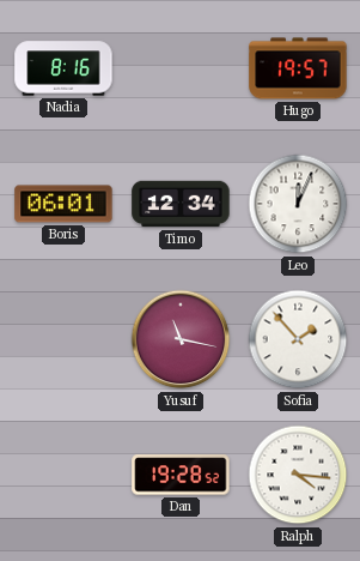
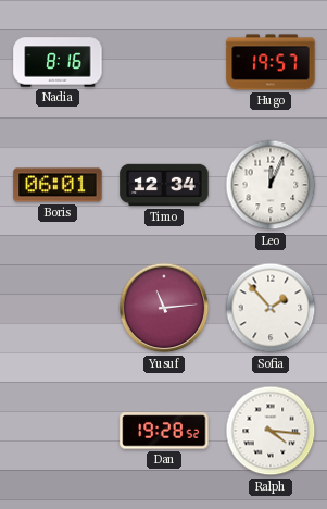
Yusuf: 11:17 -> 11:14 (164, 308)
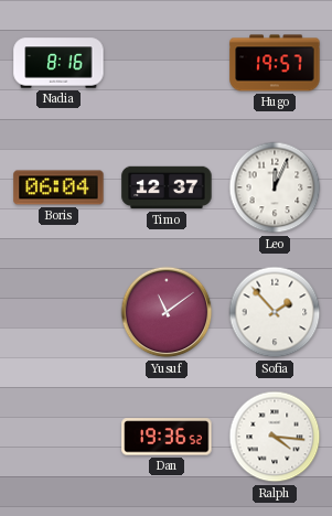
Boris: 06:01 -> 06:04 (58, 187)
Timo: 12:34 -> 12:37 (167, 187)
Yusuf: 11:14 -> 11:09 (167, 312)
Dan: 19:28 -> 19:36 (167, 437)
